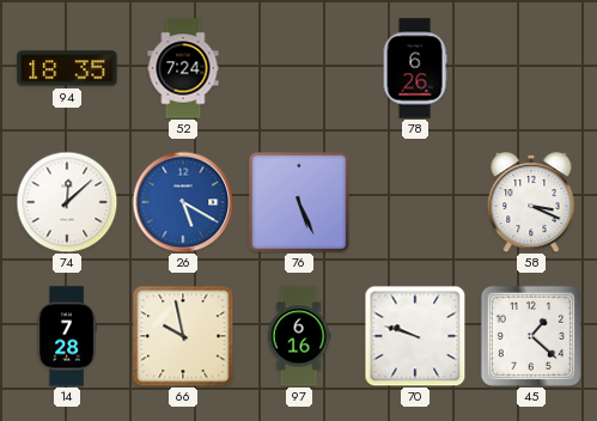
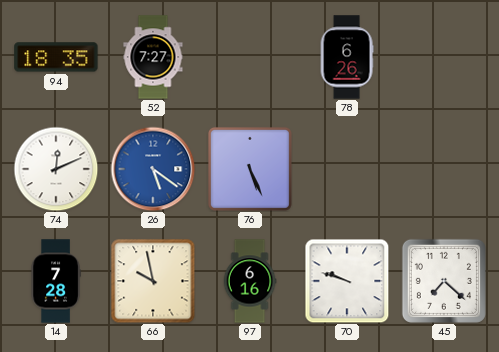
52: 7:24 -> 7:27 (153, 57)
74: 12:08 -> 12:11 (56, 169)
26: 5:20 -> 5:21 (153, 169)
58: 3:19 -> none (531, 203)
45: 1:22 -> 7:22 (444, 281)
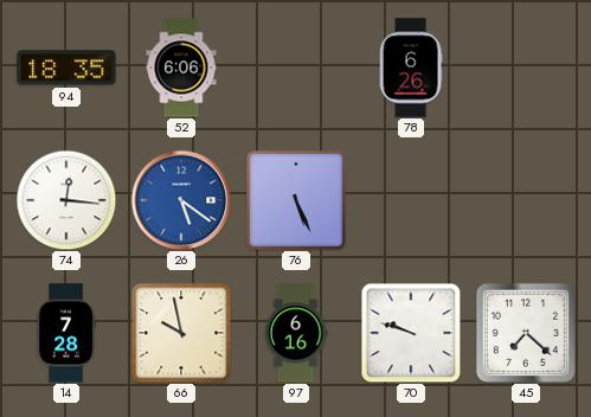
52: 7:27 -> 6:06 (181, 68)
74: 12:11 -> 12:16 (66, 200)
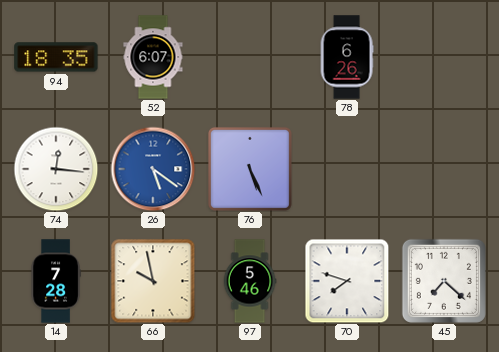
52: 6:06 -> 6:07 (153, 57)
97: 6:16 -> 5:46 (250, 281)
70: 9:48 -> 7:48 (347, 281)
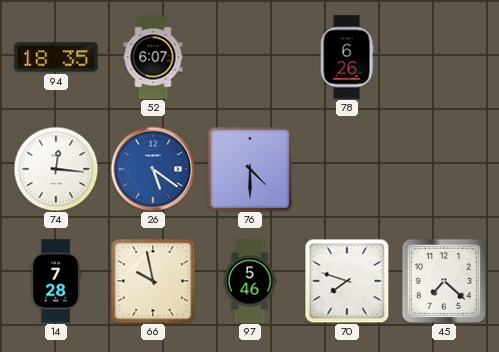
76: 5:26 -> 4:30 (250, 169)
